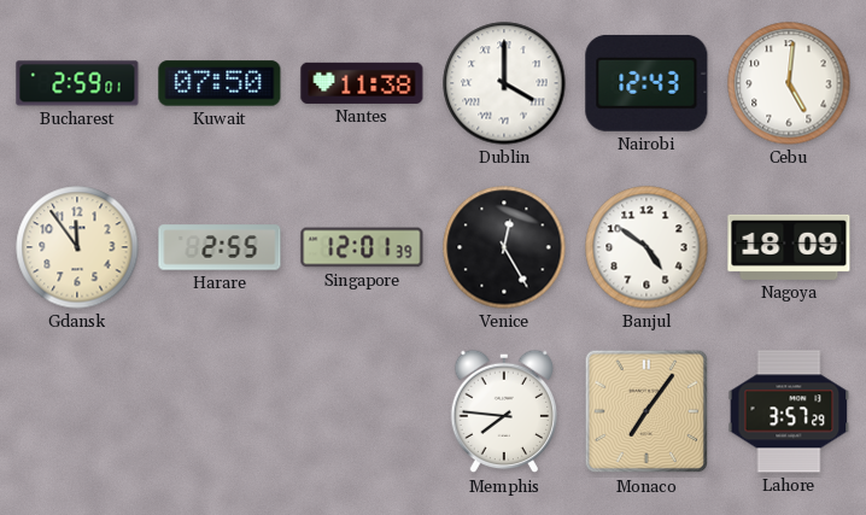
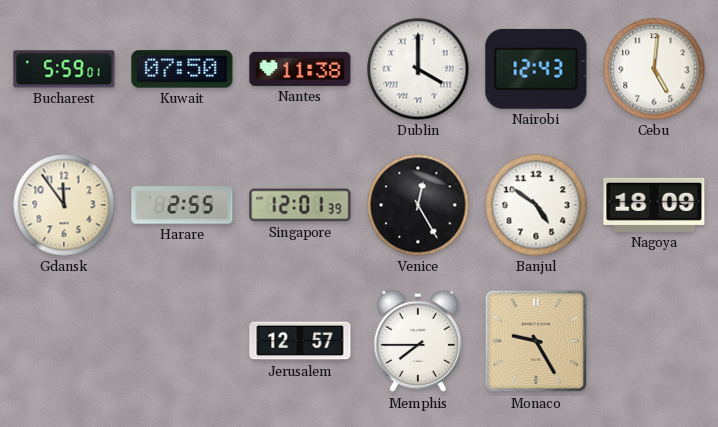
Bucharest: 2:59 -> 5:59 (64, 69)
Jerusalem: none -> 12:57 (300, 341)
Memphis: 7:46 -> 7:45 (417, 341)
Monaco: 7:06 -> 9:25 (536, 341)
Lahore: 3:57 -> none (789, 411)
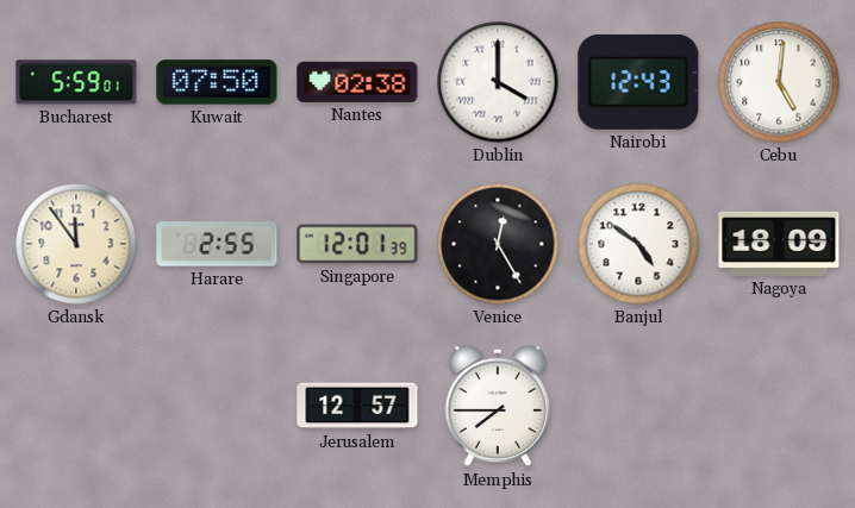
Nantes: 11:38 -> 02:38 (357, 82)
Monaco: 9:25 -> none (536, 341)
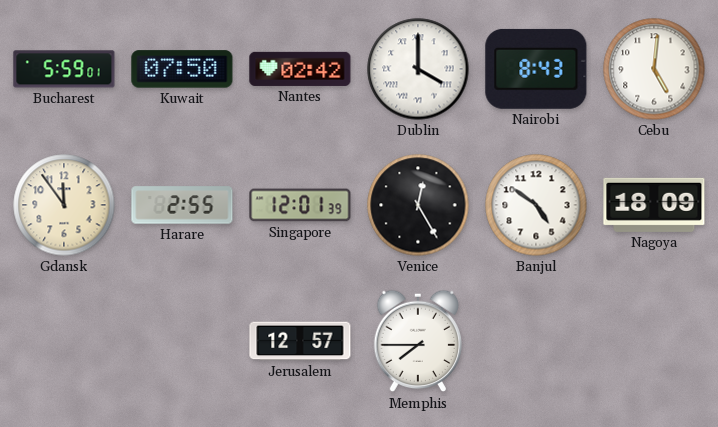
Nantes: 02:38 -> 02:42 (300, 69)
Nairobi: 12:43 -> 8:43 (536, 69)
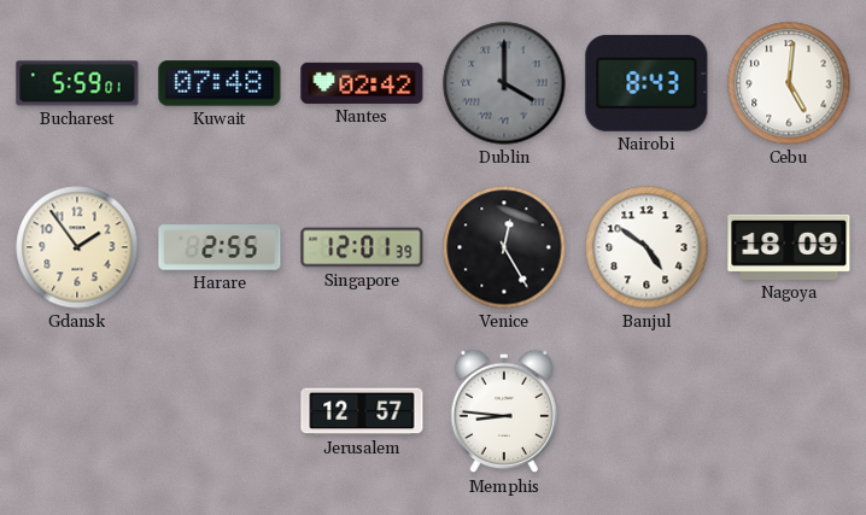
Kuwait: 07:50 -> 07:48 (220, 83)
Dublin dial: white -> grey (504, 83)
Gdansk: 11:54 -> 1:54 (77, 247)
Memphis: 7:45 -> 8:46 (503, 411)
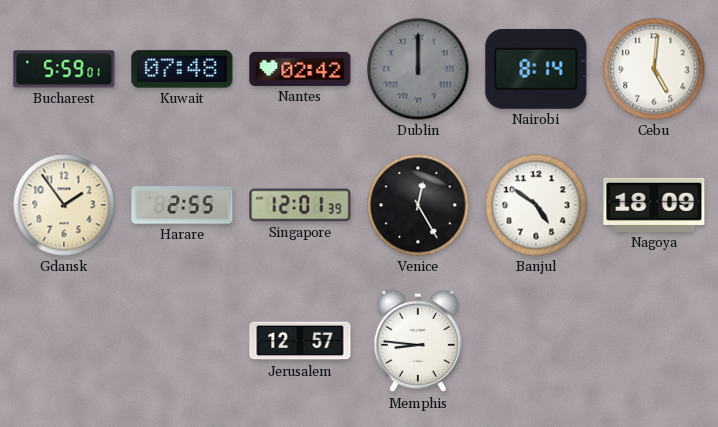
Dublin: 4:00 -> 12:00 (418, 69)
Nairobi: 8:43 -> 8:14 (536, 69)
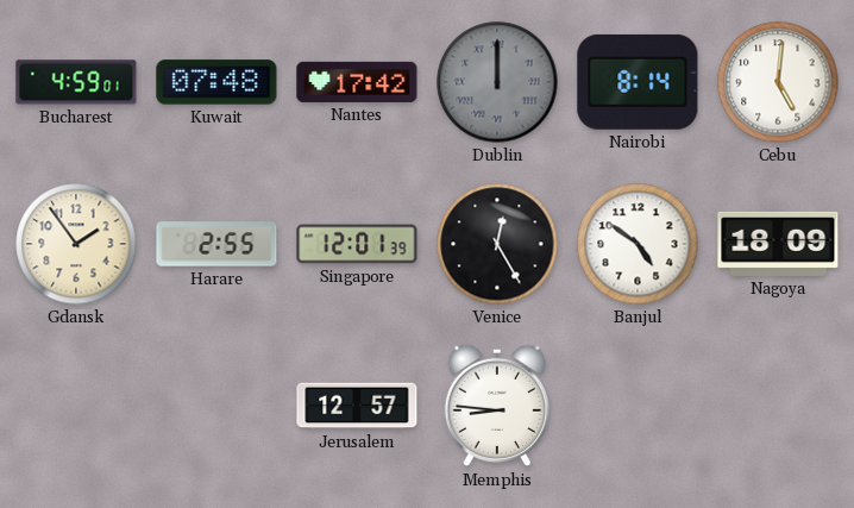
Bucharest: 5:59 -> 4:59 (76, 82)
Nantes: 02:42 -> 17:42 (357, 82)
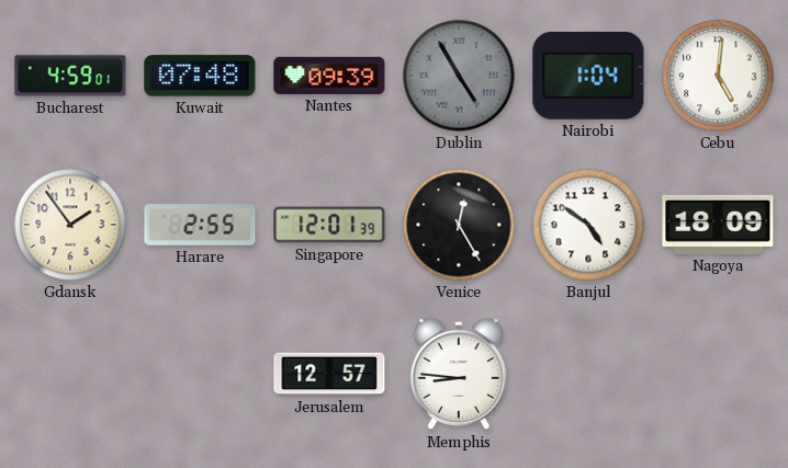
Nantes: 17:42 -> 09:39 (329, 76)
Dublin: 12:00 -> 4:55 (459, 76)
Nairobi: 8:14 -> 1:04 (588, 76)
